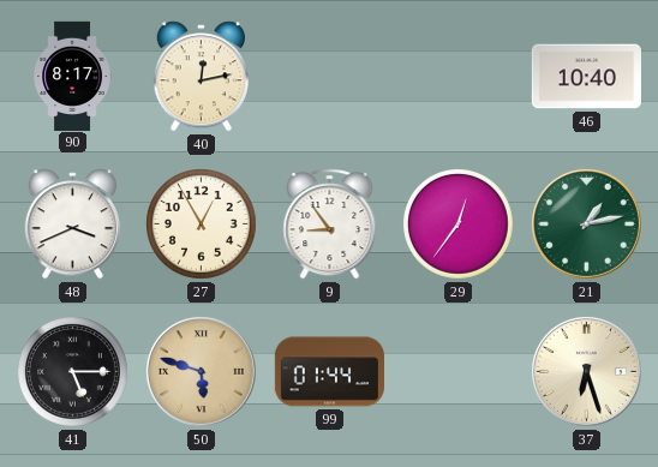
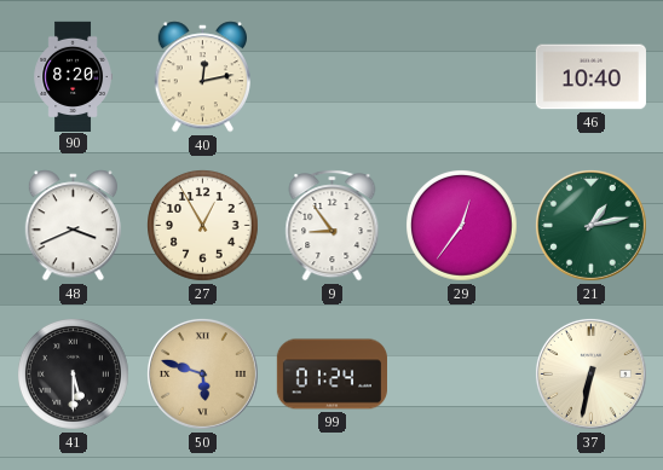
90: 8:17 -> 8:20 (73, 76)
41: 5:15 -> 5:30 (74, 375)
99: 01:44 -> 01:24 (331, 375)
37: 6:27 -> 6:32 (590, 373)
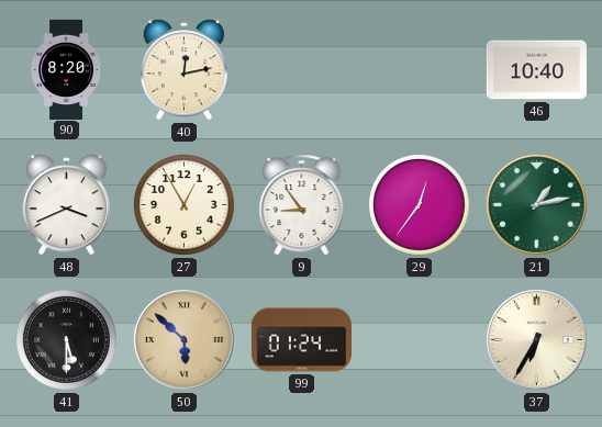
50: 5:48 -> 5:52 (183, 339)
37: 6:32 -> 6:35 (536, 339)
